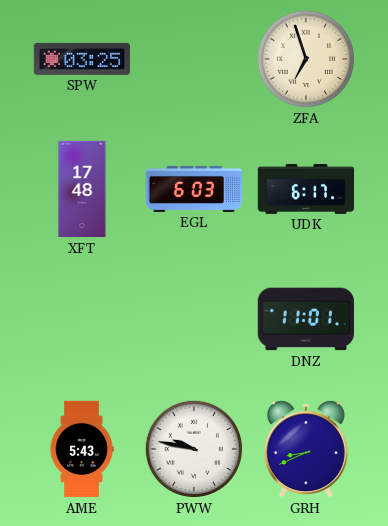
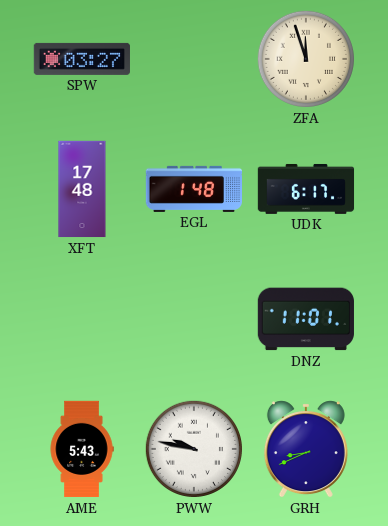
SPW: 03:25 -> 03:27 (81, 59)
ZFA: 6:57 -> 11:57 (305, 59)
EGL: 6:03 -> 1:48 (193, 189)
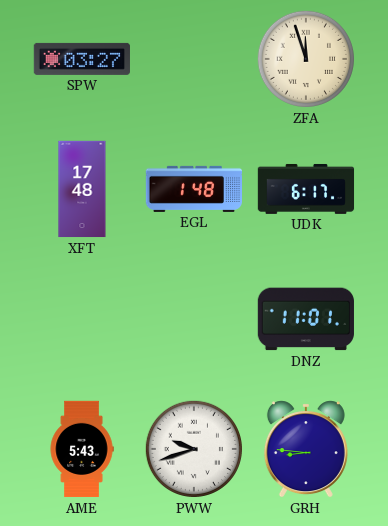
PWW: 9:47 -> 9:42 (193, 449)
GRH: 8:41 -> 8:46 (306, 449)
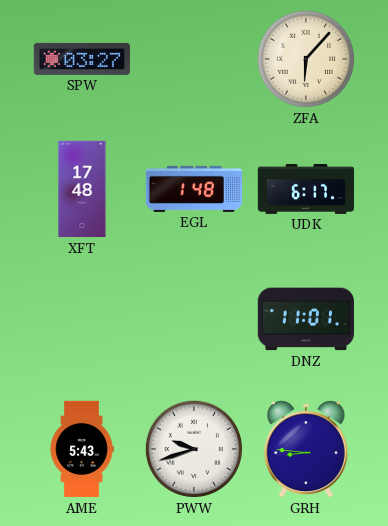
ZFA: 11:57 -> 6:07 (305, 59)
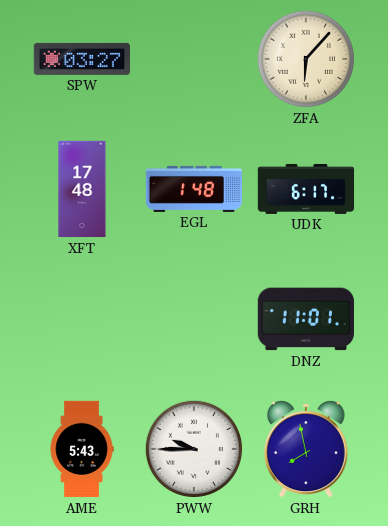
PWW: 9:42 -> 9:45 (193, 449)
GRH: 8:46 -> 7:58 (306, 449)
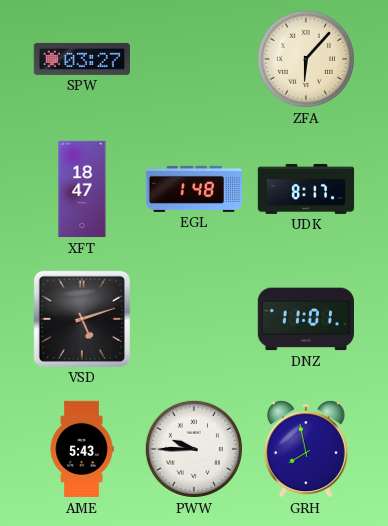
XFT: 17:48 -> 18:47 (82, 189)
UDK: 6:17 -> 8:17 (306, 189)
VSD: none -> 5:12 (82, 319)
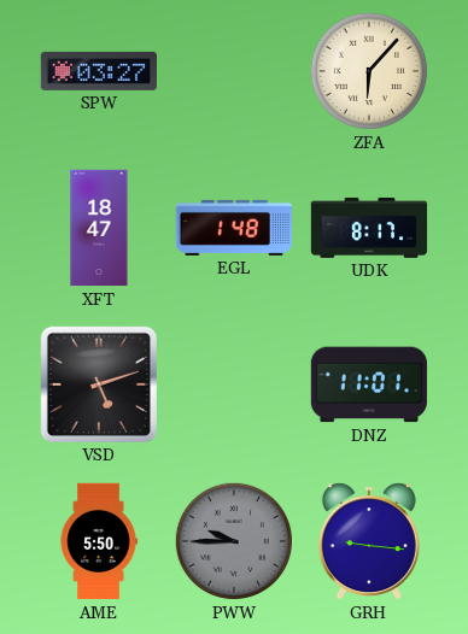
AME: 5:43 -> 5:50 (99, 541)
PWW dial: white -> grey (233, 541)
GRH: 7:58 -> 9:16 (369, 541)
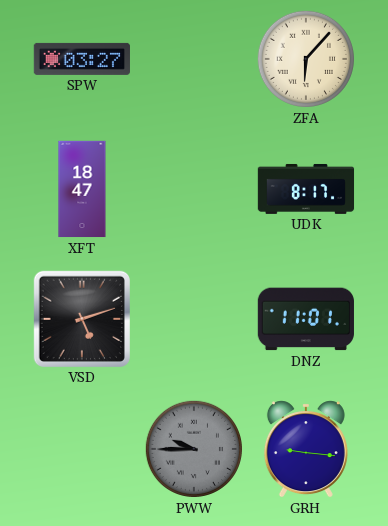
EGL: 1:48 -> none (233, 228)
AME: 5:50 -> none (99, 541)
